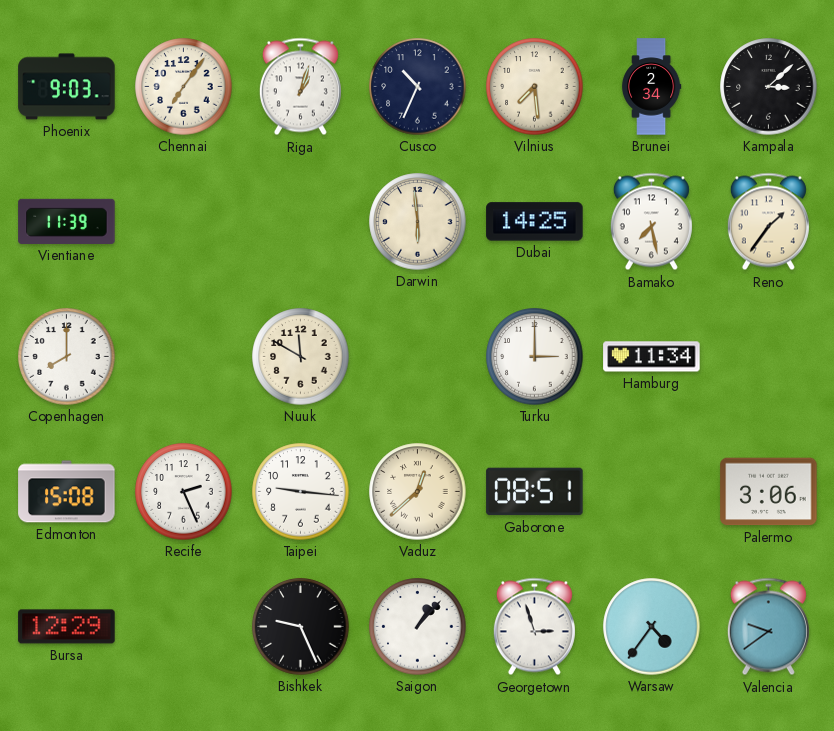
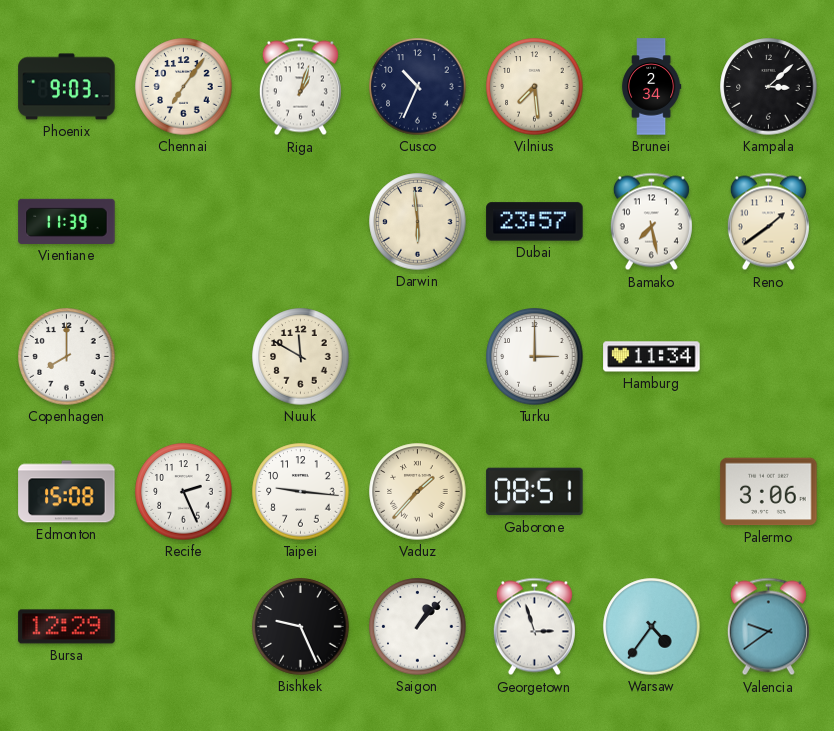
Dubai: 14:25 -> 23:57 (535, 222)
Reno: 1:36 -> 1:39 (768, 222)
Vaduz: 12:38 -> 1:37 (418, 492)
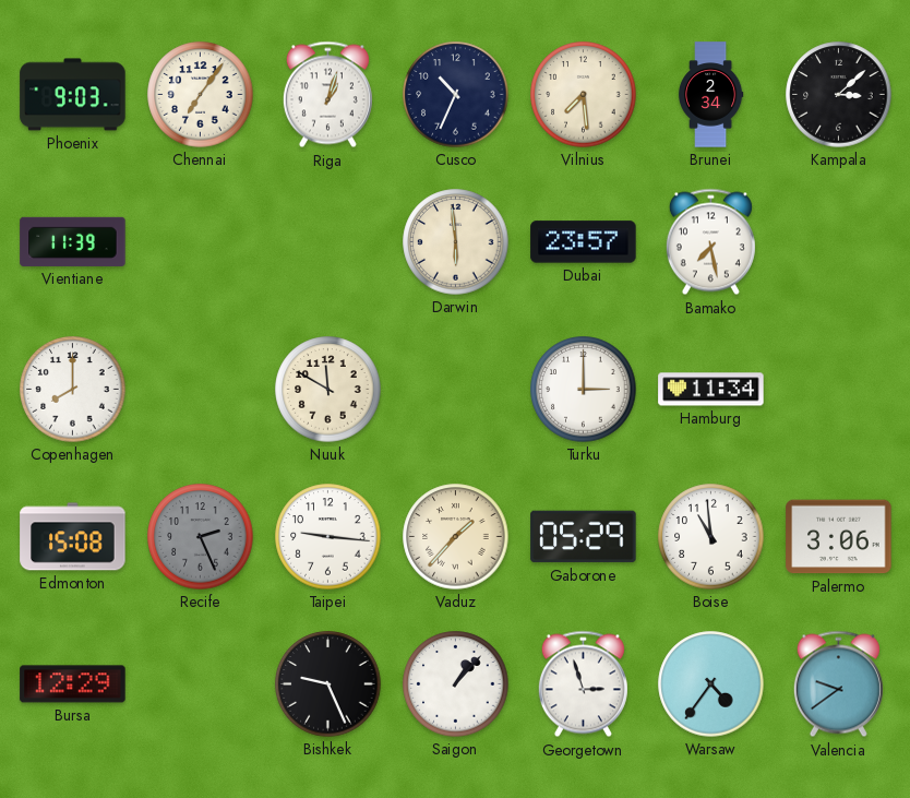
Reno: 1:39 -> none (768, 222)
Recife dial: white -> grey (201, 537)
Gaborone: 08:51 -> 05:29 (584, 537)
Boise: none -> 10:59 (711, 537)
